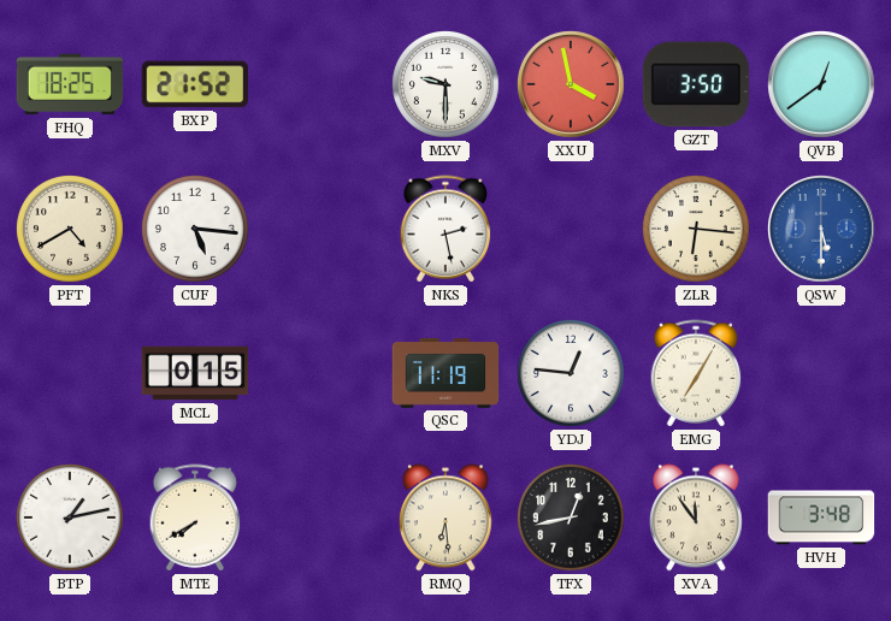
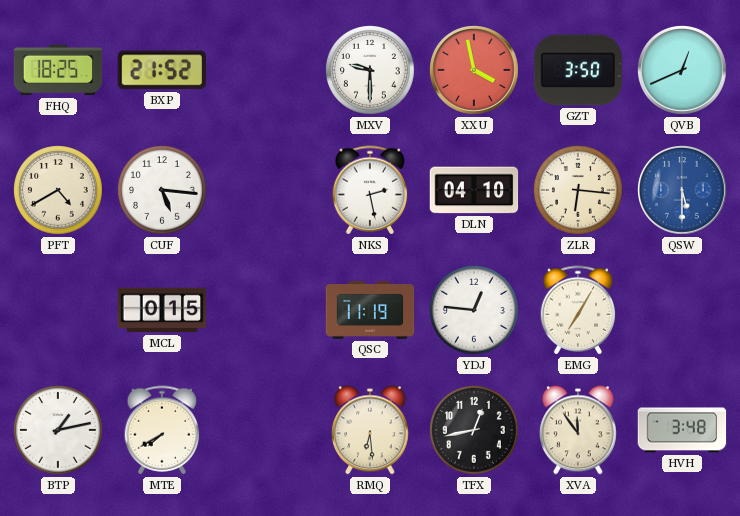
QVB: 12:39 -> 12:41 (683, 71)
DLN: none -> 04:10 (474, 190)
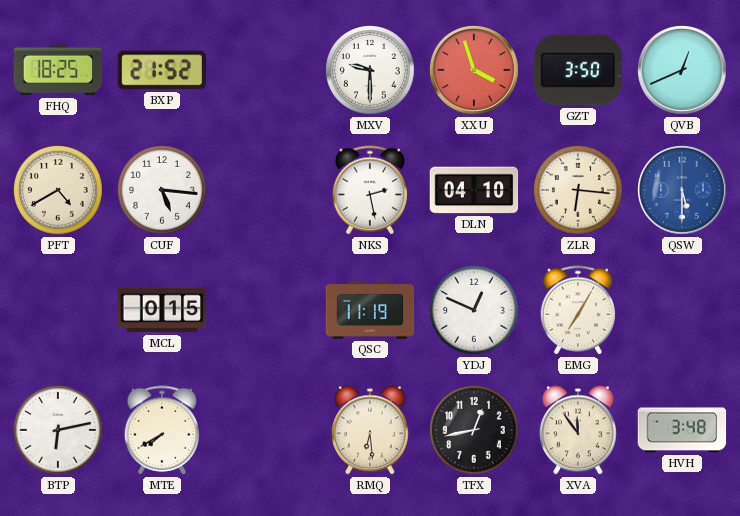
XXU: 3:58 -> 3:57 (475, 71)
YDJ: 12:46 -> 12:49 (475, 311)
BTP: 1:13 -> 6:13 (59, 431)
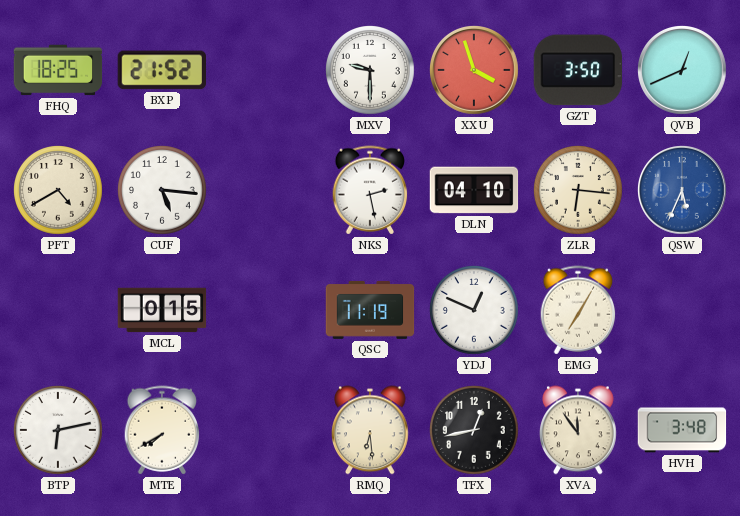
QSW: 5:30 -> 5:34 (683, 191)
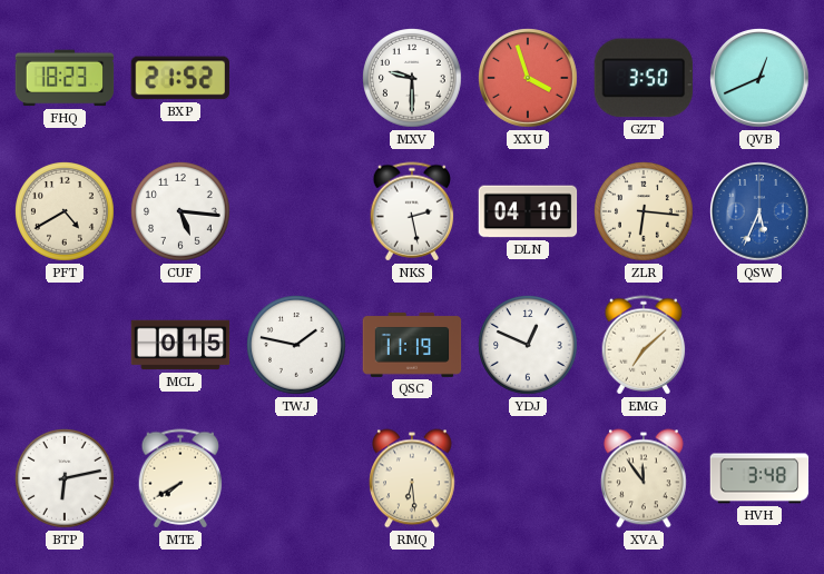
FHQ: 18:25 -> 18:23 (65, 78)
TWJ: none -> 1:47 (297, 346)
EMG: 7:05 -> 7:08 (644, 345)
TFX: 12:43 -> none (475, 431)
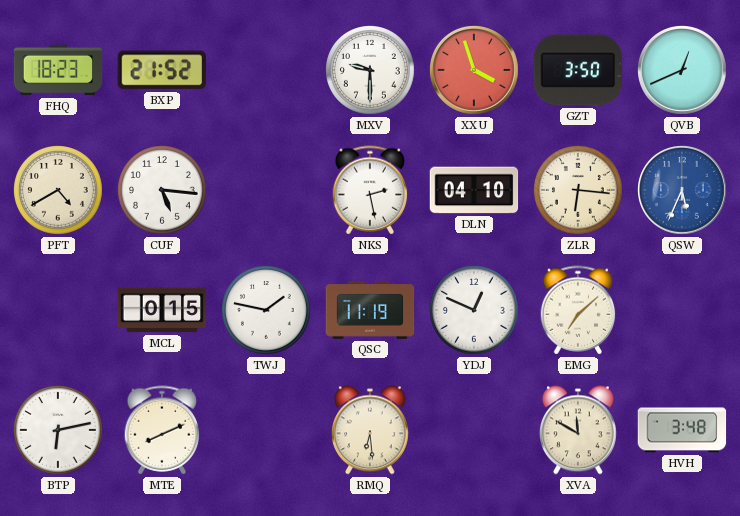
MTE: 7:40 -> 8:11 (162, 430)
XVA: 11:54 -> 11:50 (579, 430)
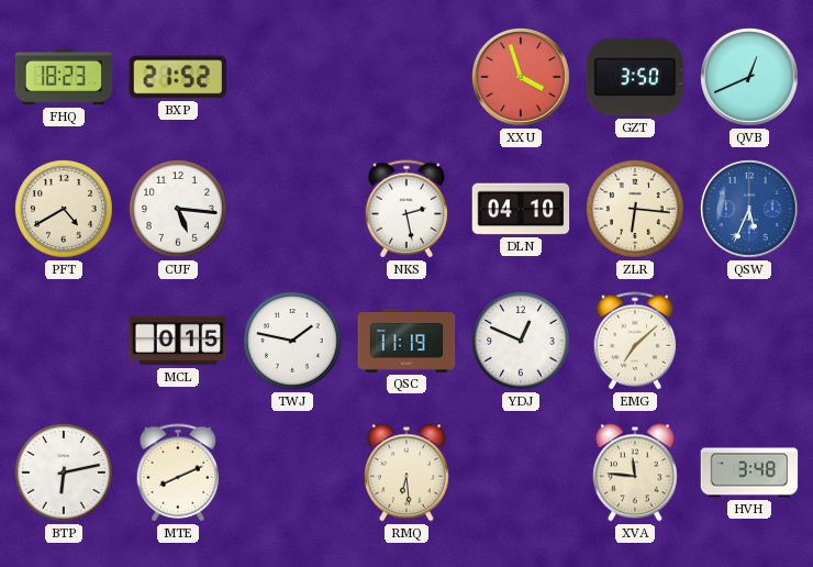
MXV: 9:30 -> none (371, 71)
XVA: 11:50 -> 11:46 (636, 472)
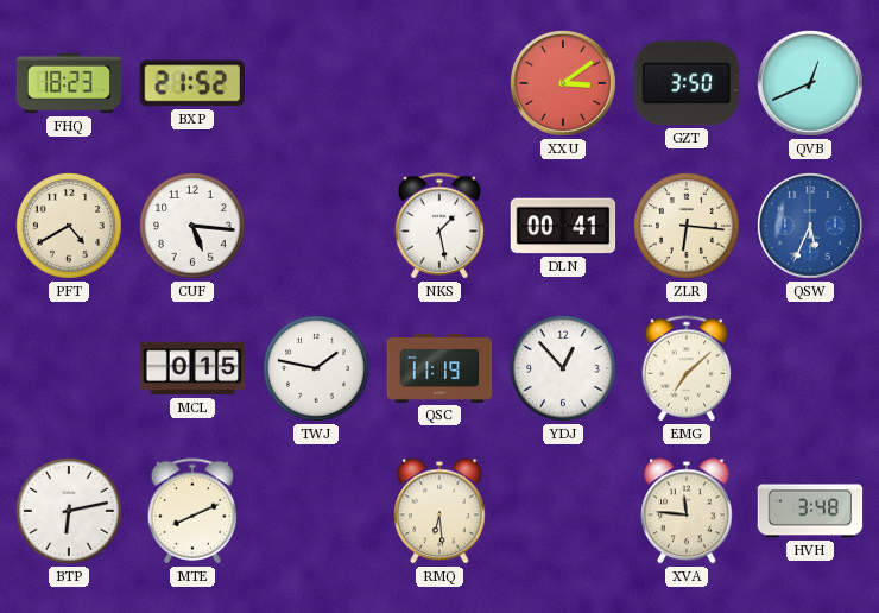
XXU: 3:57 -> 3:09 (564, 84)
NKS: 2:28 -> 1:28 (439, 226)
DLN: 04:10 -> 00:41 (563, 226)
YDJ: 12:49 -> 12:53 (564, 369)
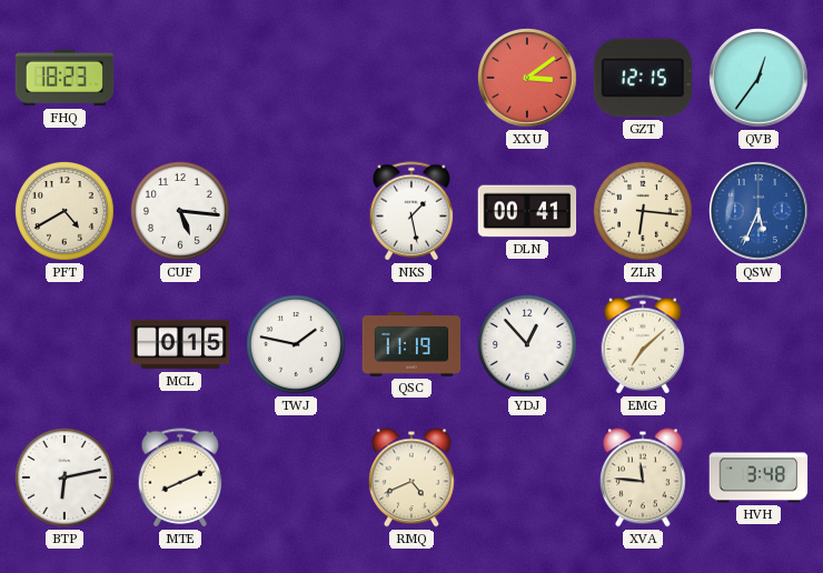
BXP: 21:52 -> none (192, 83)
GZT: 3:50 -> 12:15 (643, 78)
QVB: 12:41 -> 12:36 (760, 79)
RMQ: 6:29 -> 4:41 (413, 477)
